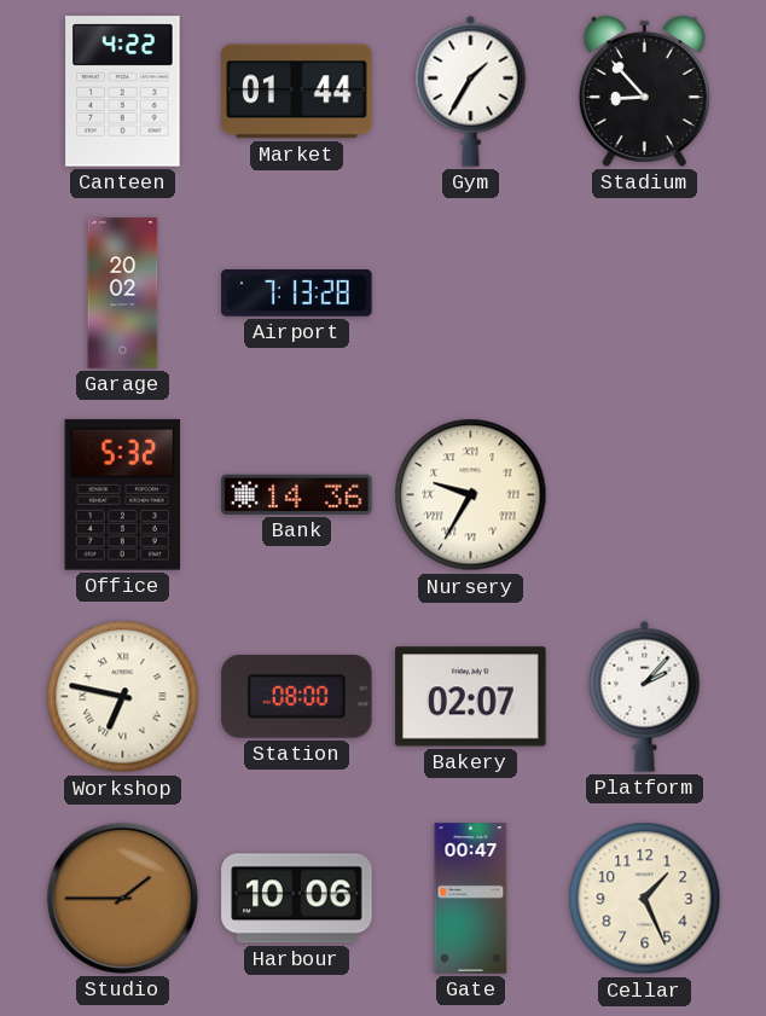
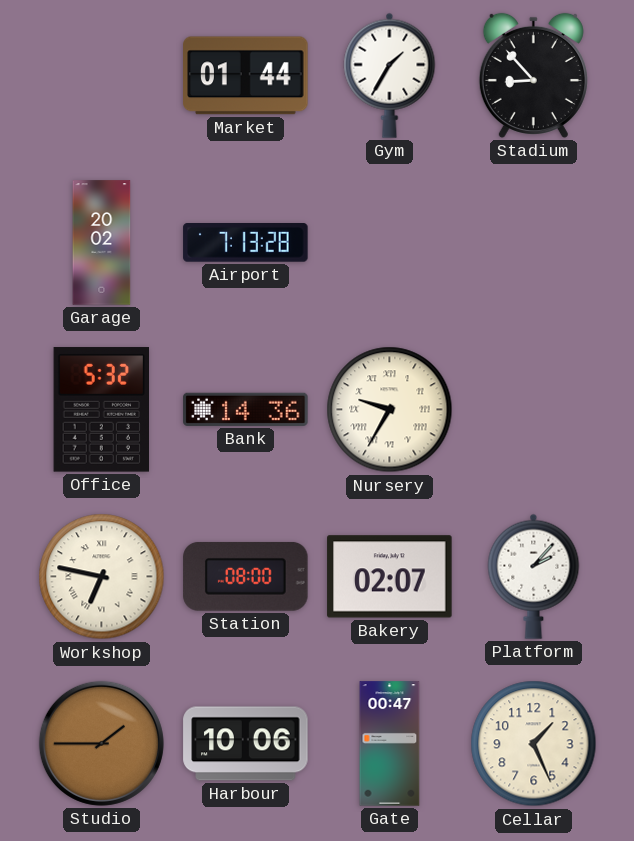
Canteen: 4:22 -> none (123, 92)
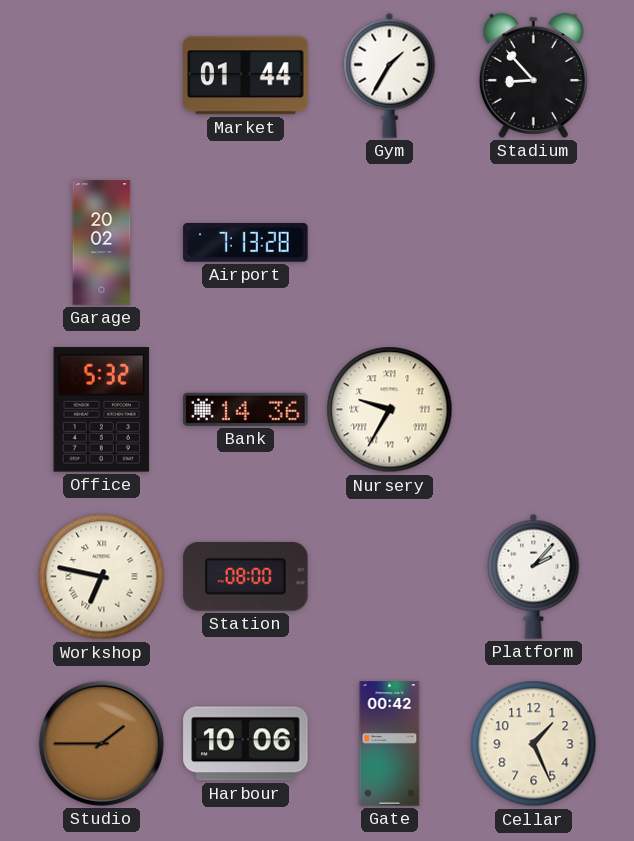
Bakery: 02:07 -> none (390, 577)
Gate: 00:47 -> 00:42 (390, 744)
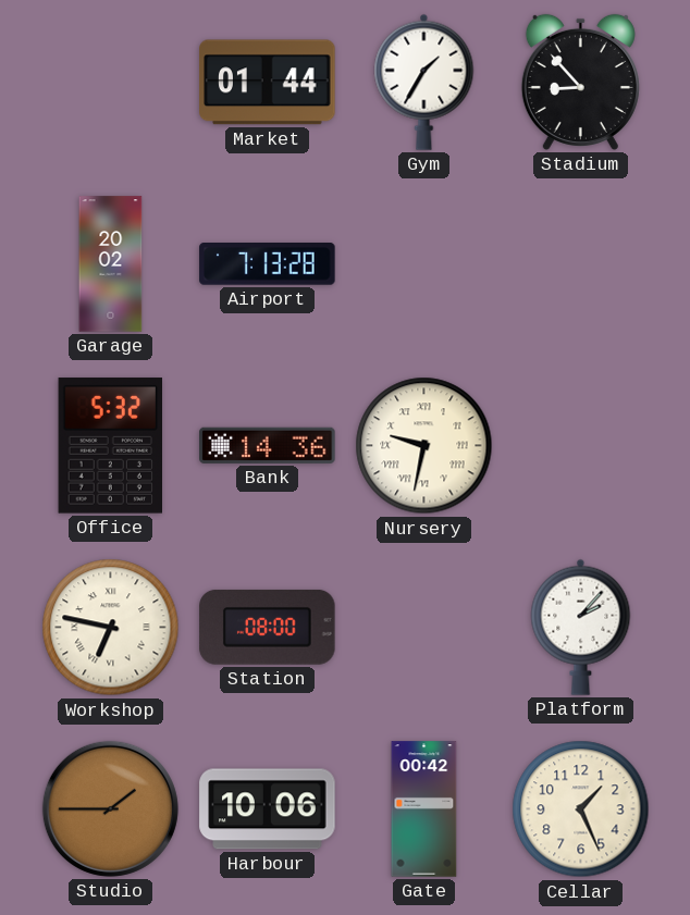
Nursery: 9:35 -> 9:32 (424, 446)
